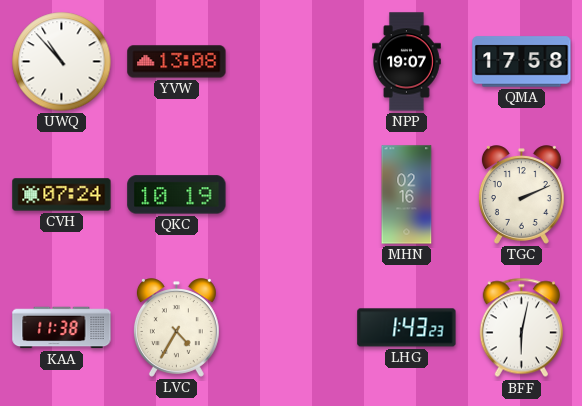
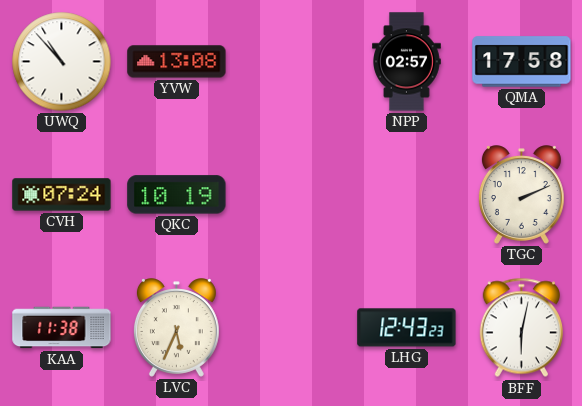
NPP: 19:07 -> 02:57 (407, 62)
MHN: 02:16 -> none (407, 195)
LVC: 4:35 -> 5:34 (176, 328)
LHG: 1:43 -> 12:43 (407, 328)
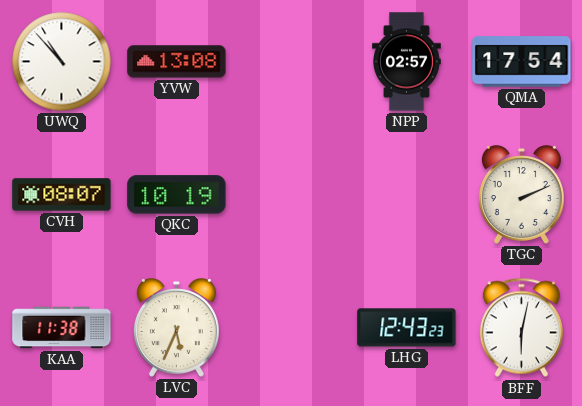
QMA: 17:58 -> 17:54 (522, 62)
CVH: 07:24 -> 08:07 (62, 195)
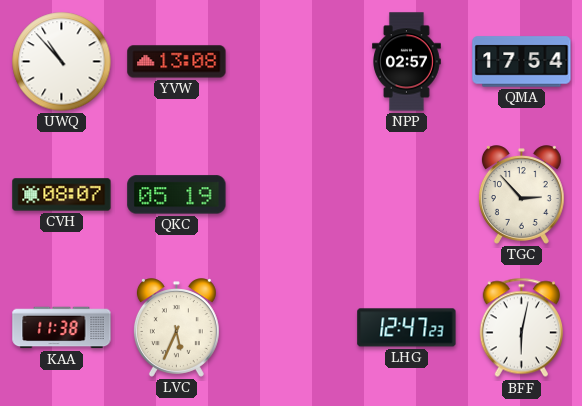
QKC: 10:19 -> 05:19 (177, 195)
TGC: 2:11 -> 2:53 (521, 195)
LHG: 12:43 -> 12:47 (407, 328)
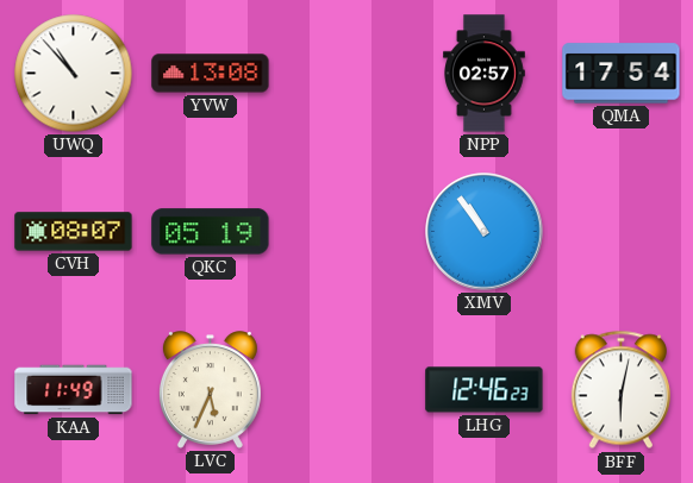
XMV: none -> 10:54 (485, 232)
TGC: 2:53 -> none (521, 195)
KAA: 11:38 -> 11:49 (74, 390)
LHG: 12:47 -> 12:46 (485, 390)
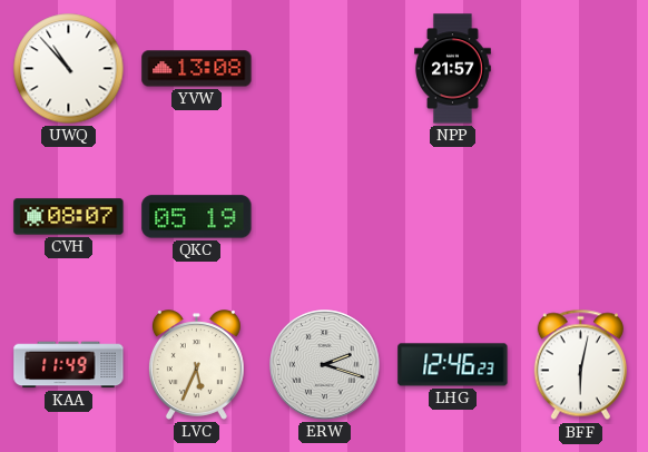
NPP: 02:57 -> 21:57 (453, 69)
QMA: 17:54 -> none (622, 74)
XMV: 10:54 -> none (485, 232)
ERW: none -> 2:18 (325, 365)
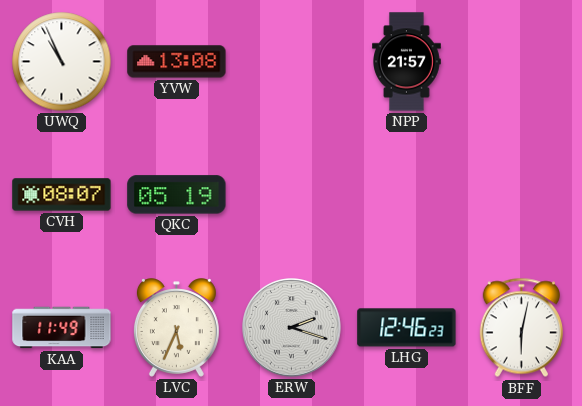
UWQ: 10:53 -> 10:56 (62, 62)
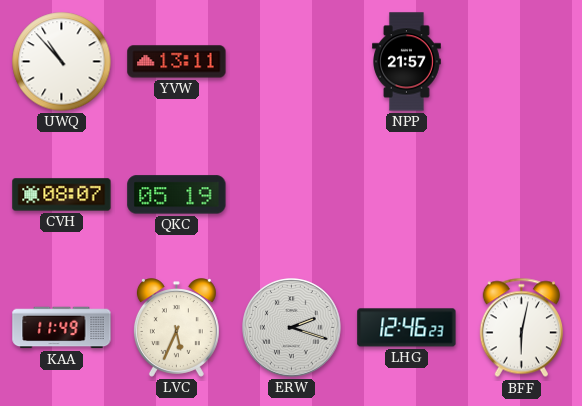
UWQ: 10:56 -> 10:53 (62, 62)
YVW: 13:08 -> 13:11 (177, 62)
